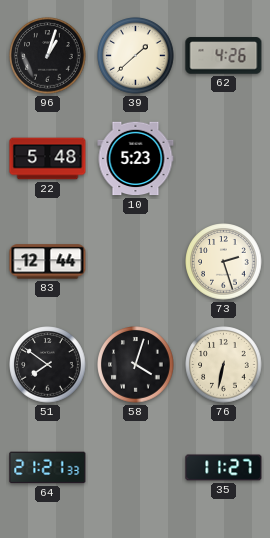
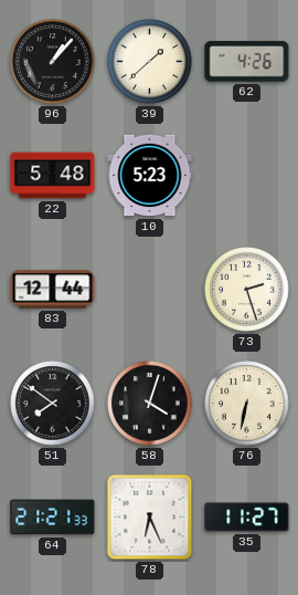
96: 1:03 -> 1:07 (53, 62)
78: none -> 6:26 (150, 518)
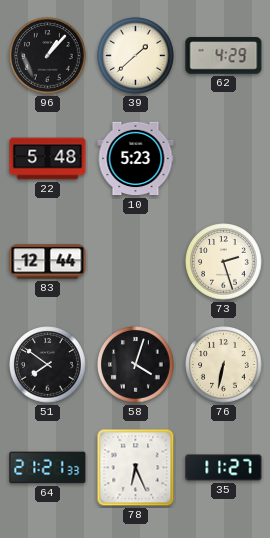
62: 4:26 -> 4:29 (224, 56)
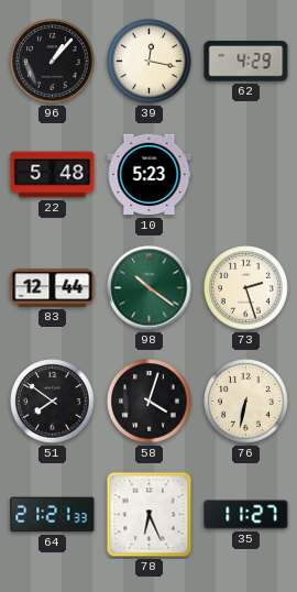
39: 1:38 -> 12:17 (150, 62)
98: none -> 10:21 (150, 288)
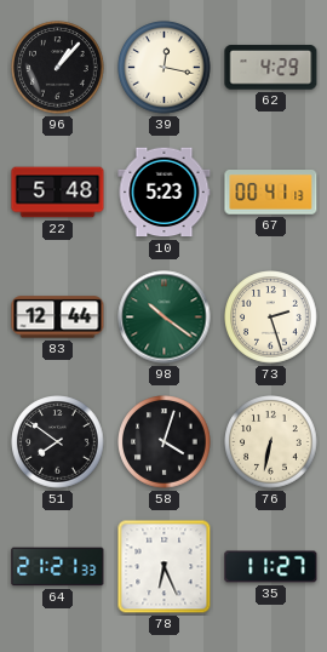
67: none -> 00:41 (271, 193)
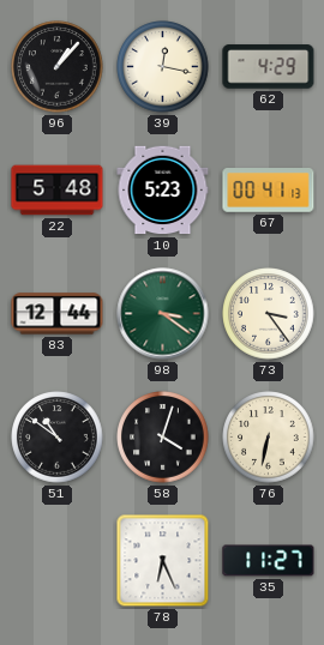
98: 10:21 -> 3:21 (163, 314)
73: 2:27 -> 3:24 (269, 314)
51: 7:51 -> 10:51 (58, 438)
64: 21:21 -> none (58, 567)
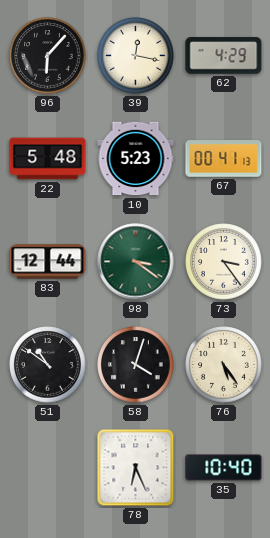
96: 1:07 -> 6:07 (48, 56)
76: 6:32 -> 5:24 (224, 365)
35: 11:27 -> 10:40 (224, 468)
